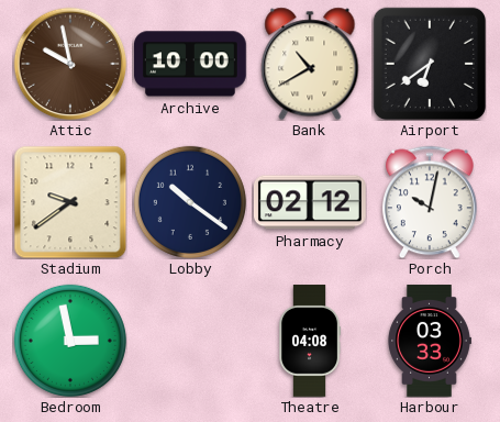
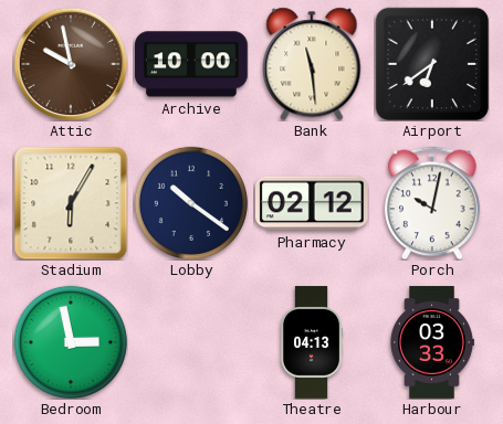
Bank: 10:40 -> 11:29 (312, 64)
Stadium: 9:39 -> 6:05 (71, 203)
Theatre: 04:08 -> 04:13 (312, 342)
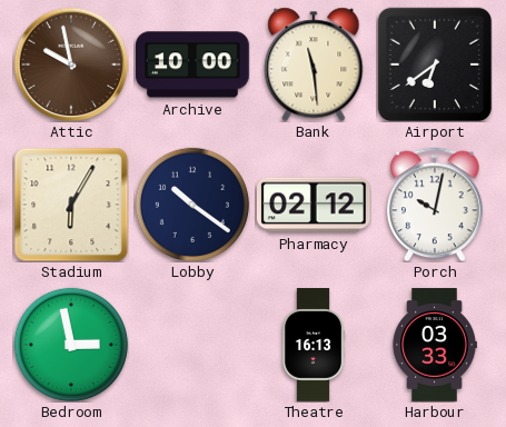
Theatre: 04:13 -> 16:13 (314, 345)
